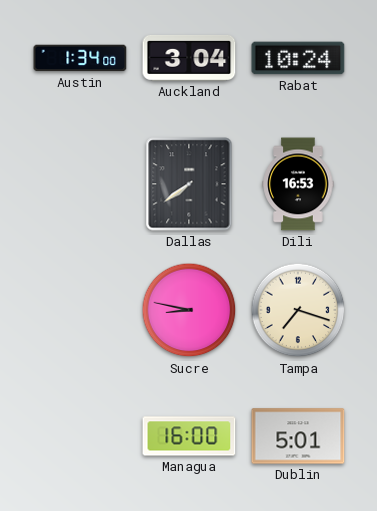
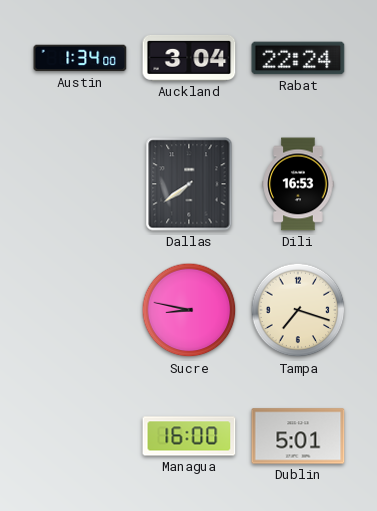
Rabat: 10:24 -> 22:24 (298, 58)
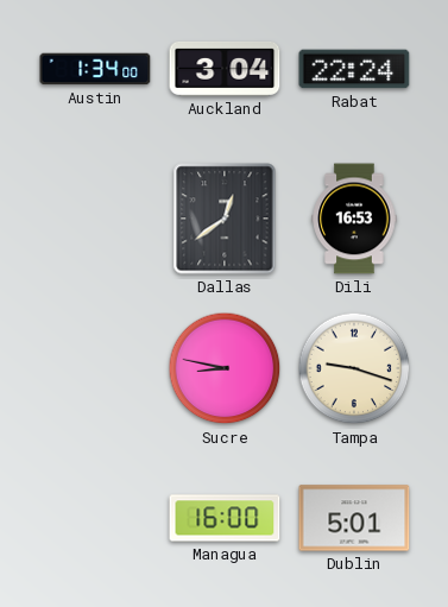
Dallas: 7:39 -> 12:39 (225, 219)
Tampa: 7:18 -> 9:18 (354, 368)
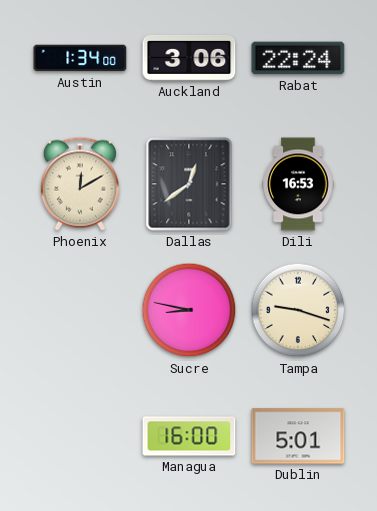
Auckland: 3:04 -> 3:06 (189, 58)
Phoenix: none -> 12:10 (80, 184)
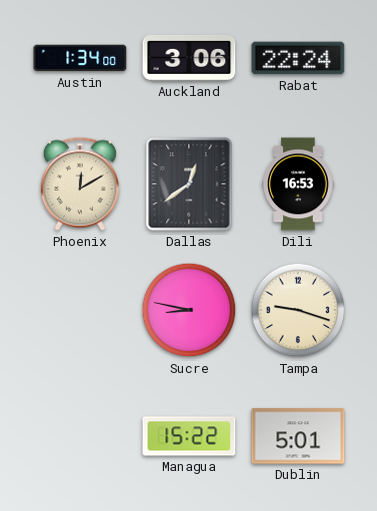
Managua: 16:00 -> 15:22 (189, 436)
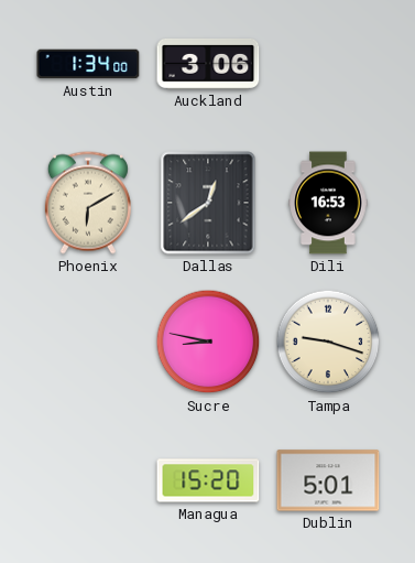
Rabat: 22:24 -> none (298, 58)
Phoenix: 12:10 -> 6:10 (88, 203)
Managua: 15:22 -> 15:20 (208, 480)
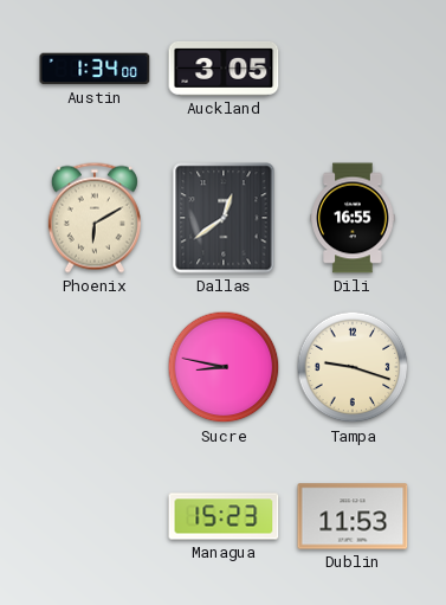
Auckland: 3:06 -> 3:05 (224, 69)
Dili: 16:53 -> 16:55 (353, 218)
Managua: 15:20 -> 15:23 (224, 516)
Dublin: 5:01 -> 11:53 (353, 516)
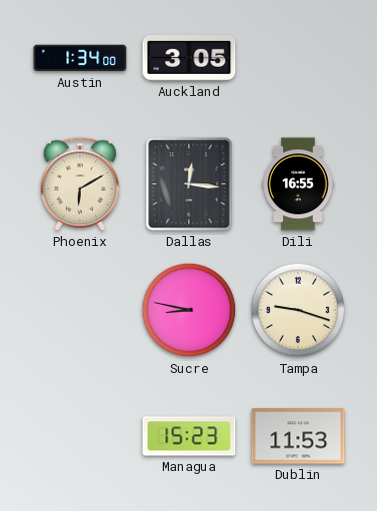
Dallas: 12:39 -> 12:16 (189, 184)
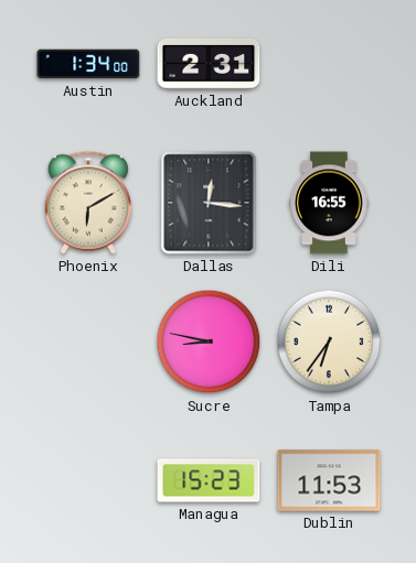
Auckland: 3:05 -> 2:31 (209, 64)
Tampa: 9:18 -> 6:36 (329, 342)
